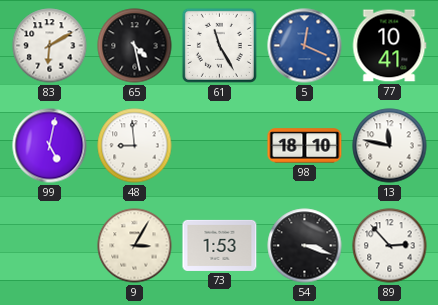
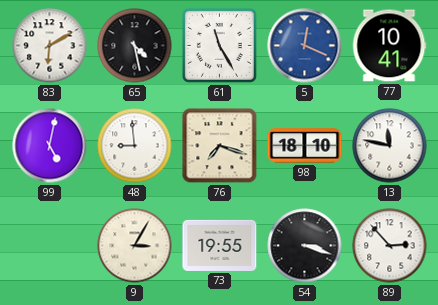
76: none -> 7:18 (220, 146)
73: 1:53 -> 19:55 (220, 245)
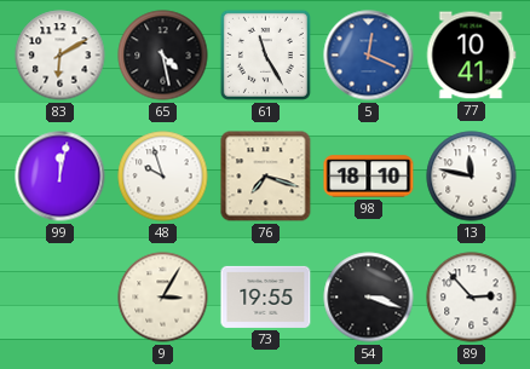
99: 5:02 -> 12:02 (61, 177)
48: 8:59 -> 9:57 (163, 177)
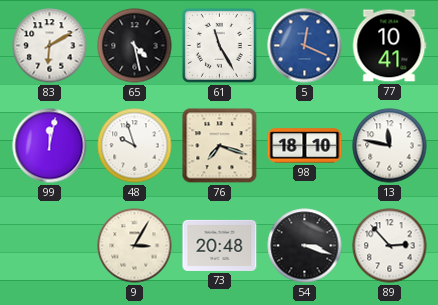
73: 19:55 -> 20:48 (220, 245)
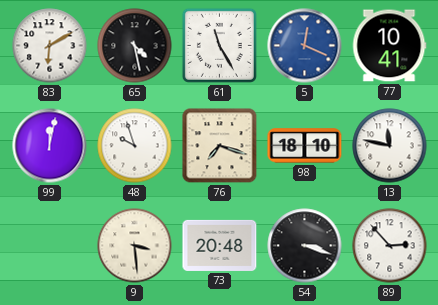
9: 3:05 -> 3:29 (135, 246)
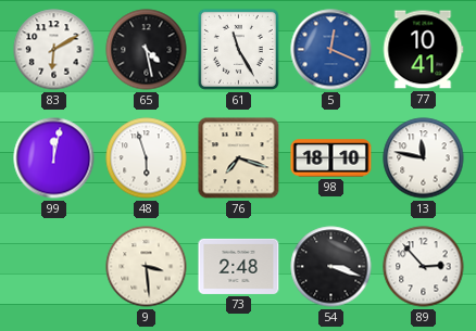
48: 9:57 -> 5:57 (147, 158)
73: 20:48 -> 2:48 (239, 266)
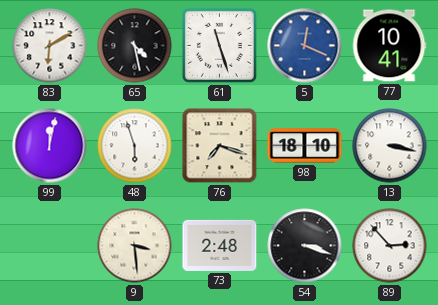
61: 11:25 -> 11:27 (219, 45)
13: 11:47 -> 3:17 (390, 146)
